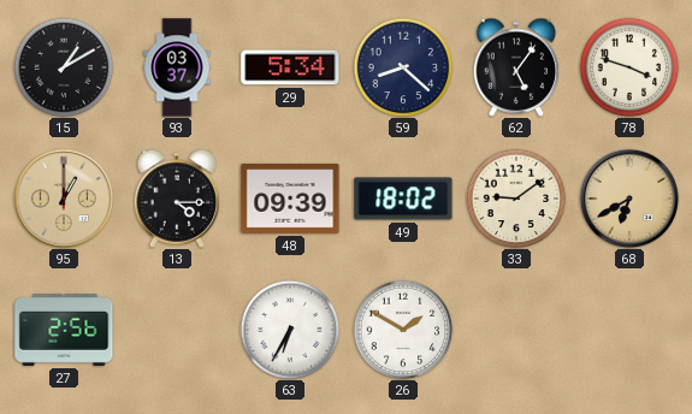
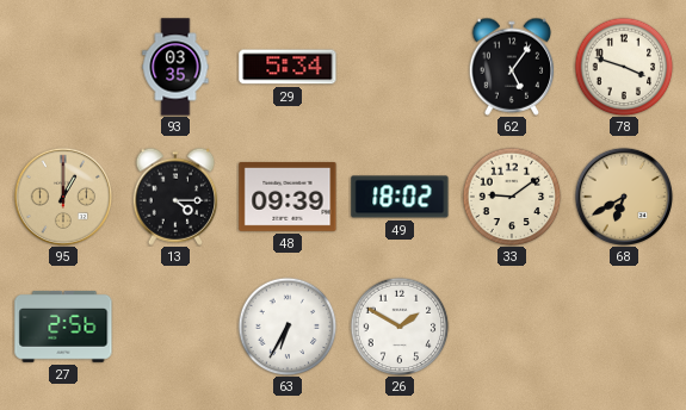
15: 1:10 -> none (64, 67)
93: 03:37 -> 03:35 (175, 67)
59: 8:22 -> none (403, 67)
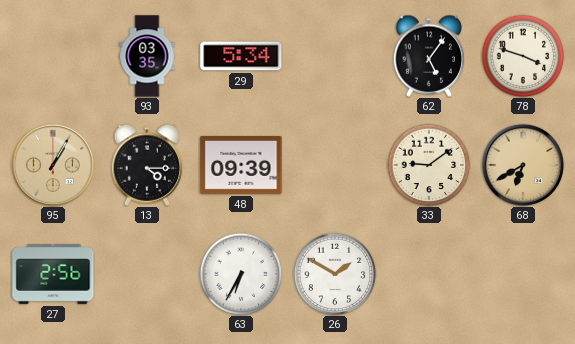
95: 1:00 -> 1:05 (52, 164)
49: 18:02 -> none (400, 197)
